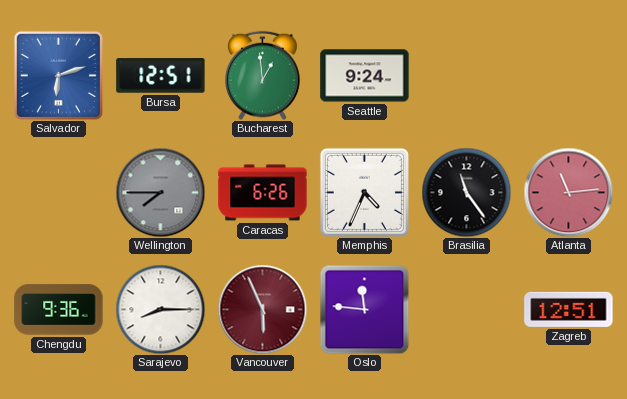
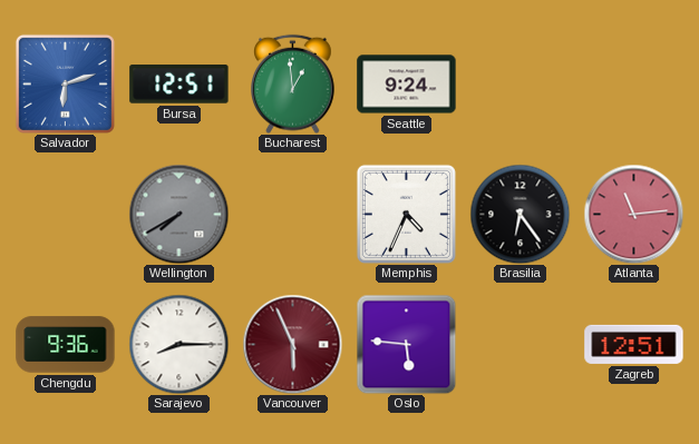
Wellington: 7:45 -> 7:40 (178, 214)
Caracas: 6:26 -> none (263, 193)
Brasilia: 11:24 -> 6:24 (520, 214)
Oslo: 11:46 -> 5:46 (406, 344)
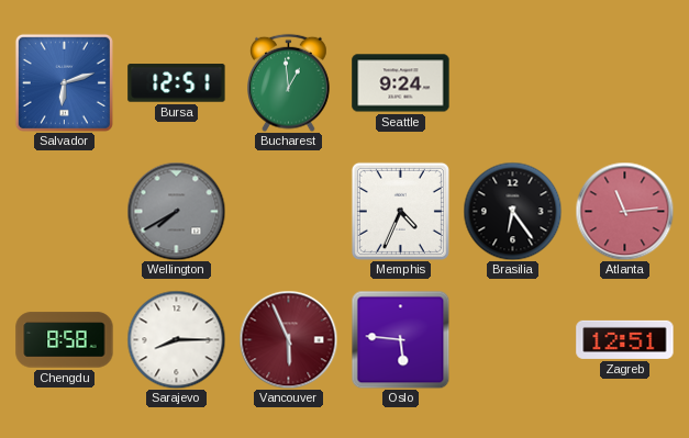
Chengdu: 9:36 -> 8:58 (65, 340)
